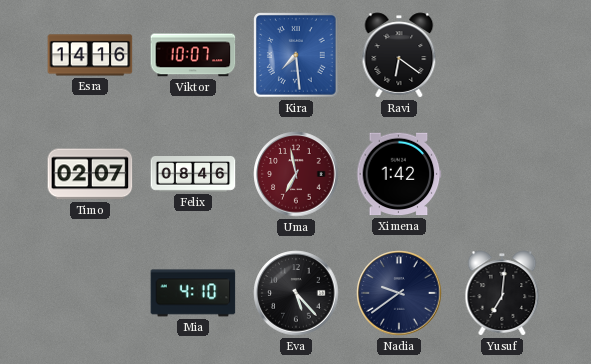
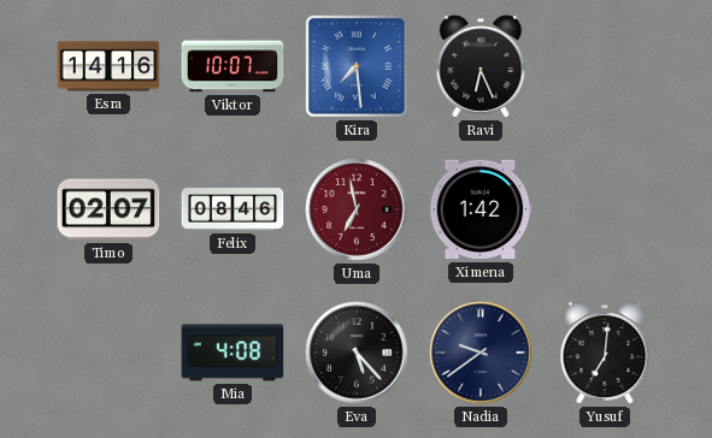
Ravi: 6:21 -> 6:26 (481, 66)
Mia: 4:10 -> 4:08 (233, 353)
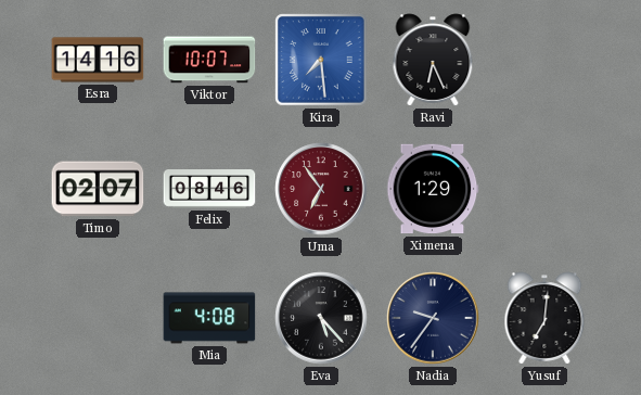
Uma: 6:58 -> 6:54 (321, 189)
Ximena: 1:42 -> 1:29 (433, 189)
Nadia: 9:39 -> 9:36 (433, 318)
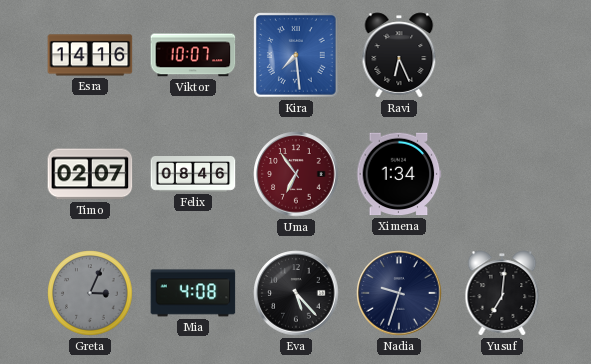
Ximena: 1:29 -> 1:34 (399, 174)
Greta: none -> 3:04 (90, 293)
Nadia: 9:36 -> 9:33 (399, 293)
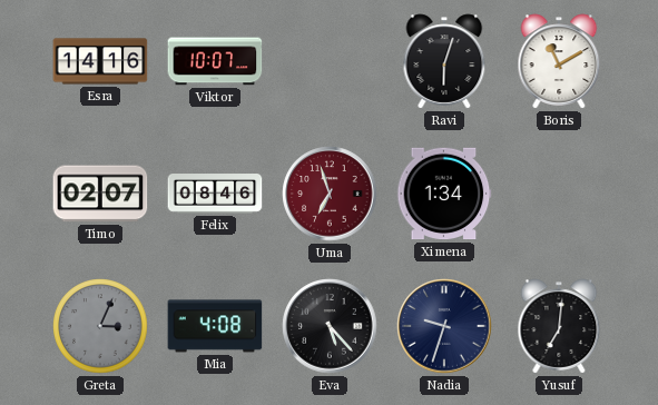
Kira: 7:29 -> none (296, 55)
Ravi: 6:26 -> 6:03 (444, 61)
Boris: none -> 11:10 (559, 61)
Uma: 6:54 -> 6:57 (330, 194)
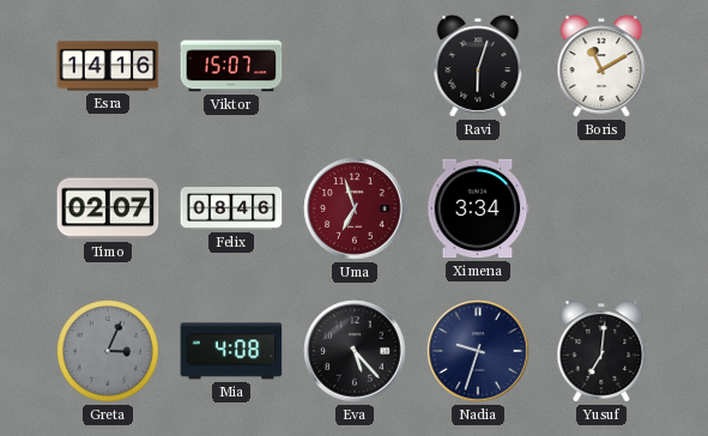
Viktor: 10:07 -> 15:07 (231, 66)
Ximena: 1:34 -> 3:34 (478, 208)
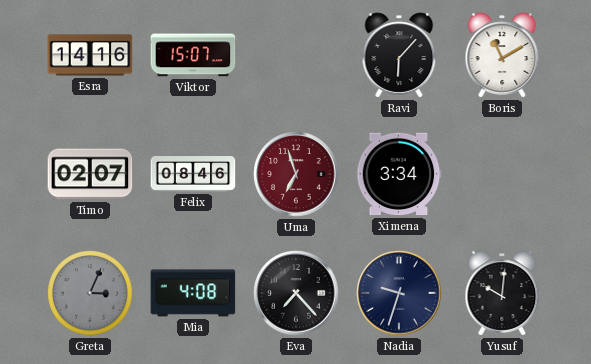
Ravi: 6:03 -> 6:07 (399, 55)
Eva: 5:23 -> 7:23 (296, 293)
Yusuf: 7:01 -> 10:01 (502, 293)
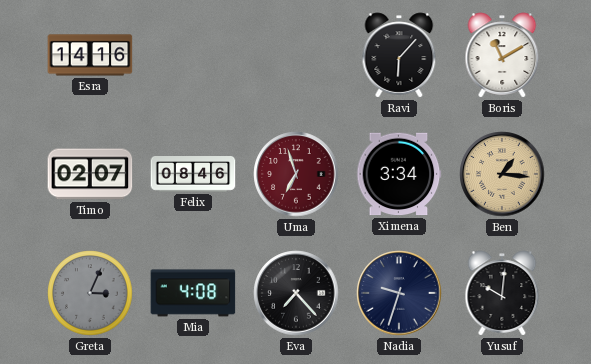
Viktor: 15:07 -> none (193, 55)
Ben: none -> 1:16 (502, 174)
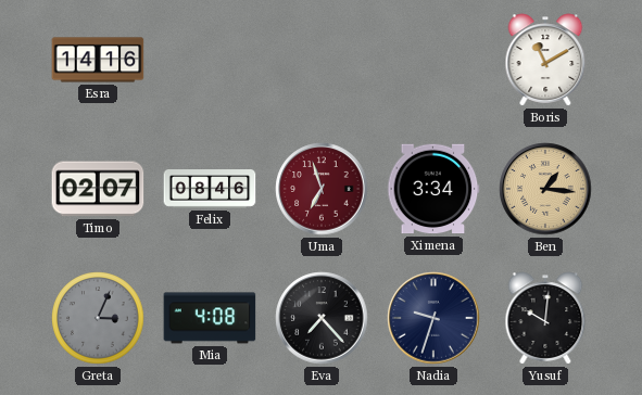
Ravi: 6:07 -> none (399, 55)
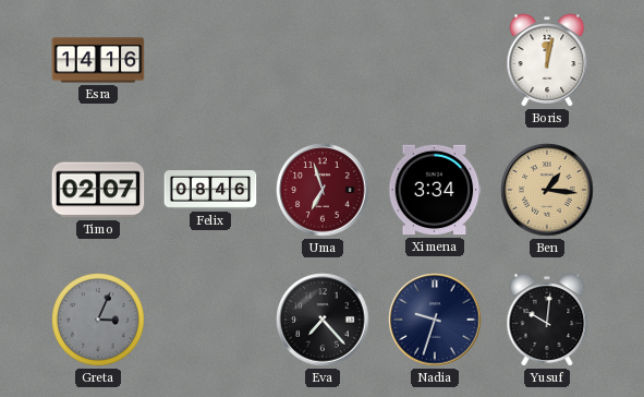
Boris: 11:10 -> 12:02 (547, 60)
Mia: 4:08 -> none (210, 318)
